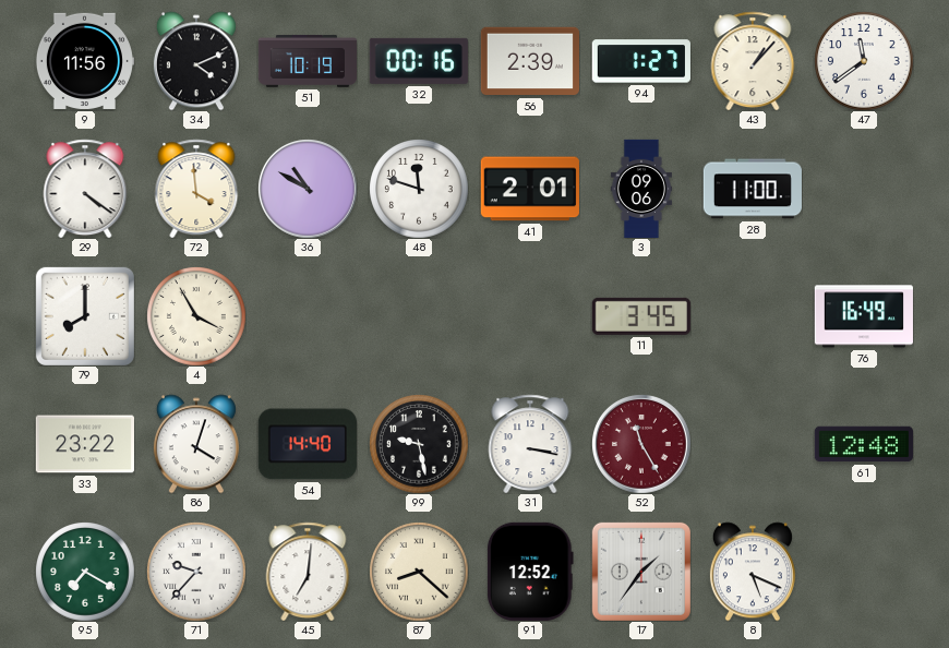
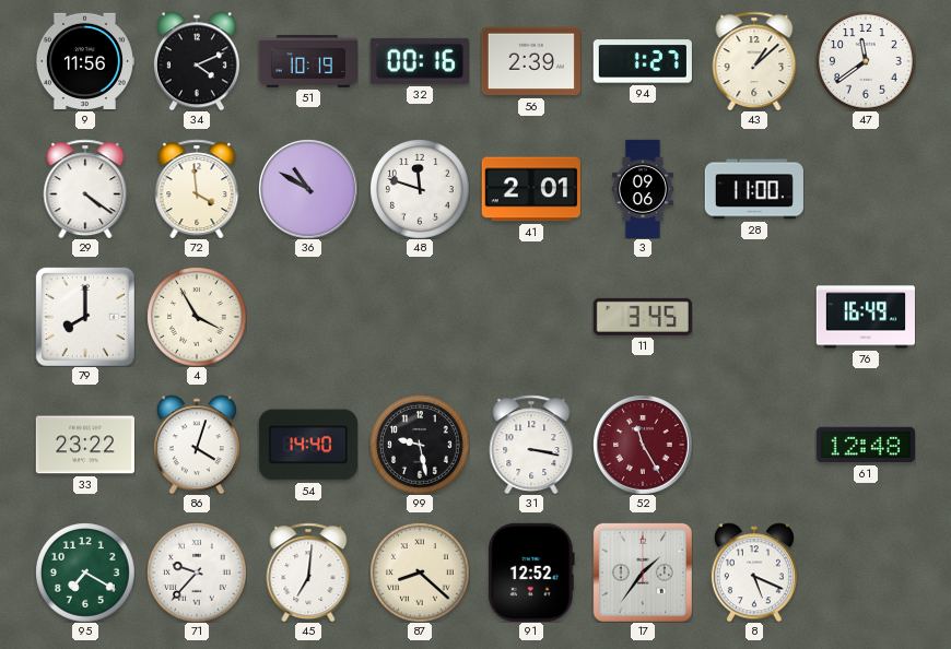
43: 1:07 -> 1:08 (754, 61)
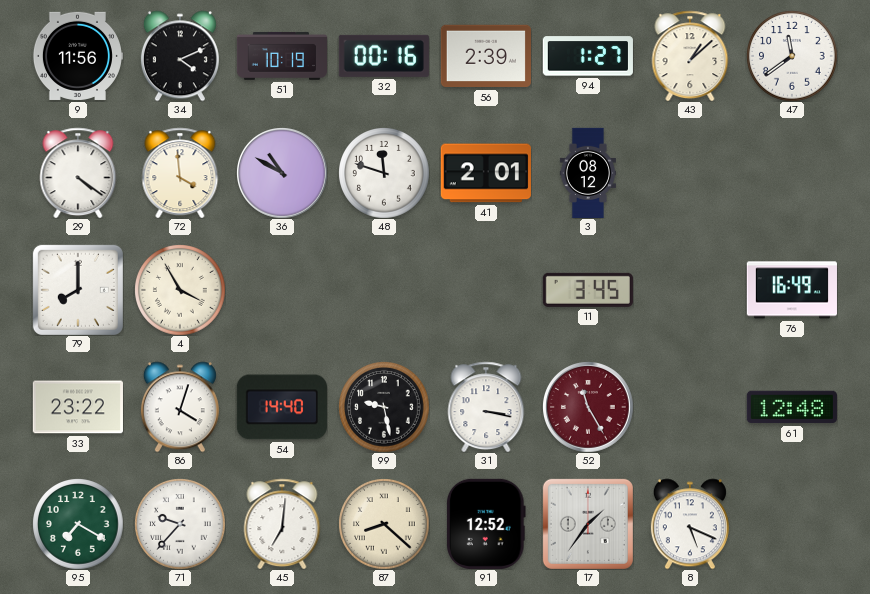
3: 09:06 -> 08:12 (588, 172)
28: 11:00 -> none (754, 189)
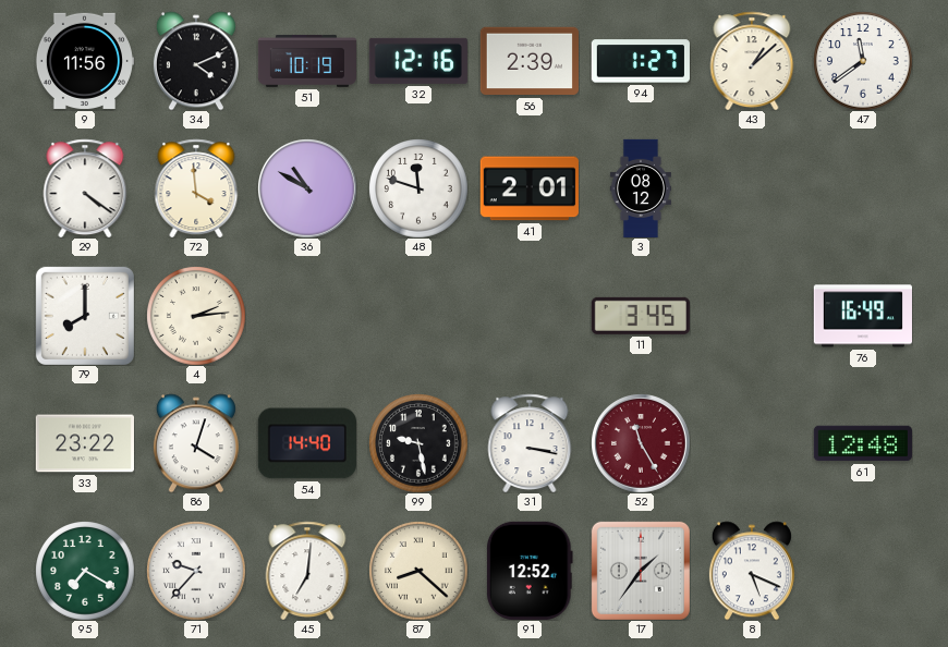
32: 00:16 -> 12:16 (418, 61)
4: 3:55 -> 2:14 (196, 316)
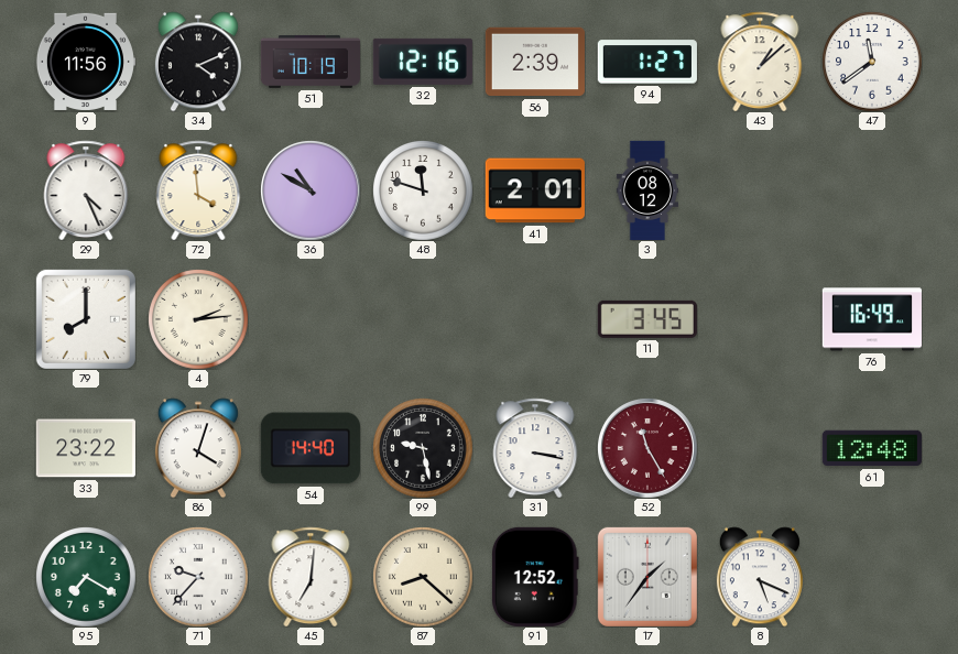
29: 4:21 -> 4:26 (86, 190)
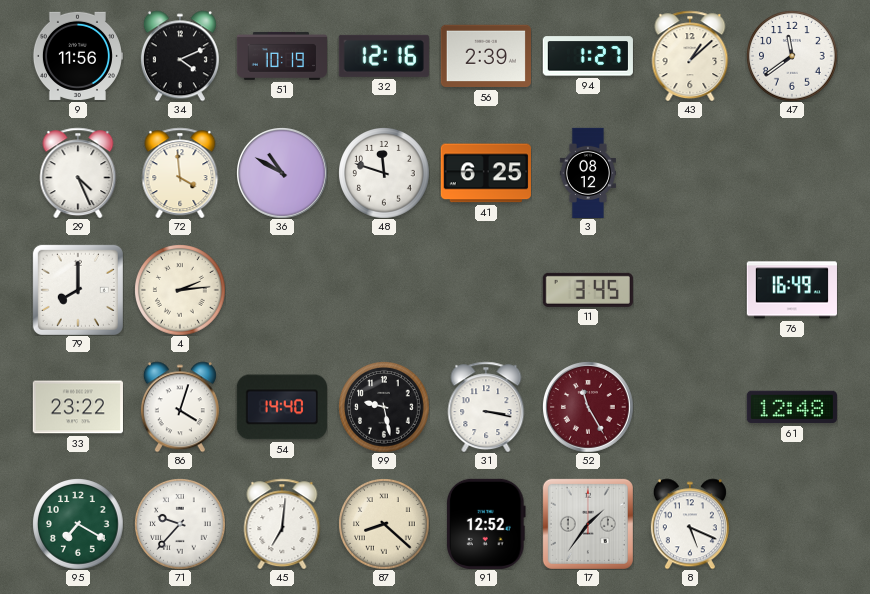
41: 2:01 -> 6:25 (486, 173)
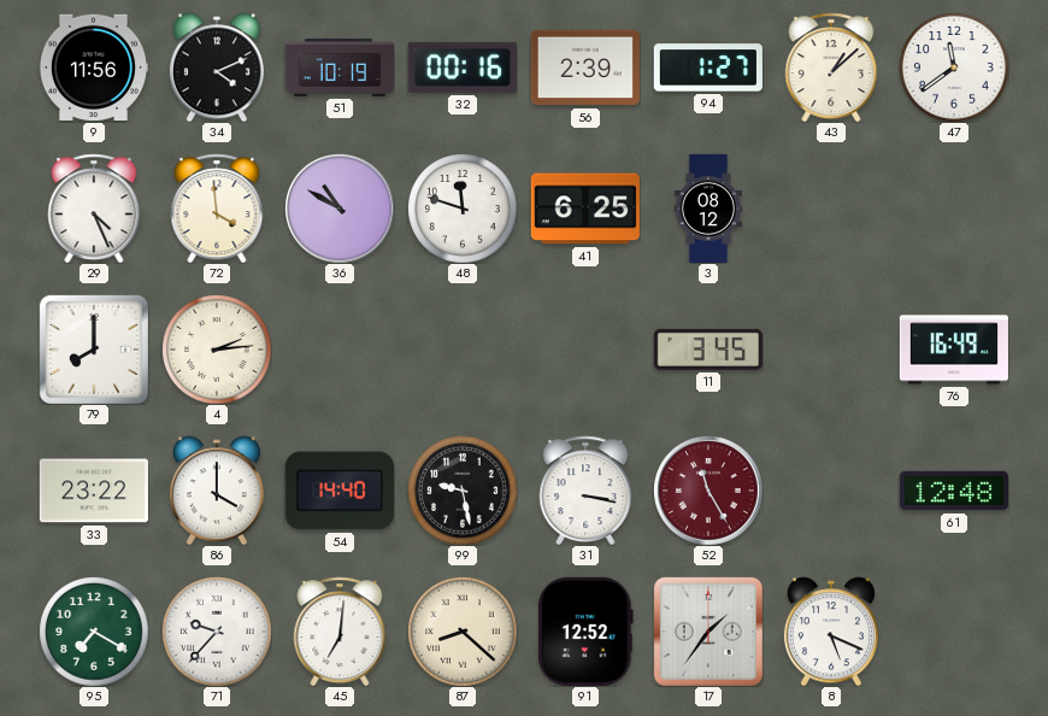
32: 12:16 -> 00:16 (463, 68)
86: 4:03 -> 4:00 (217, 491)
